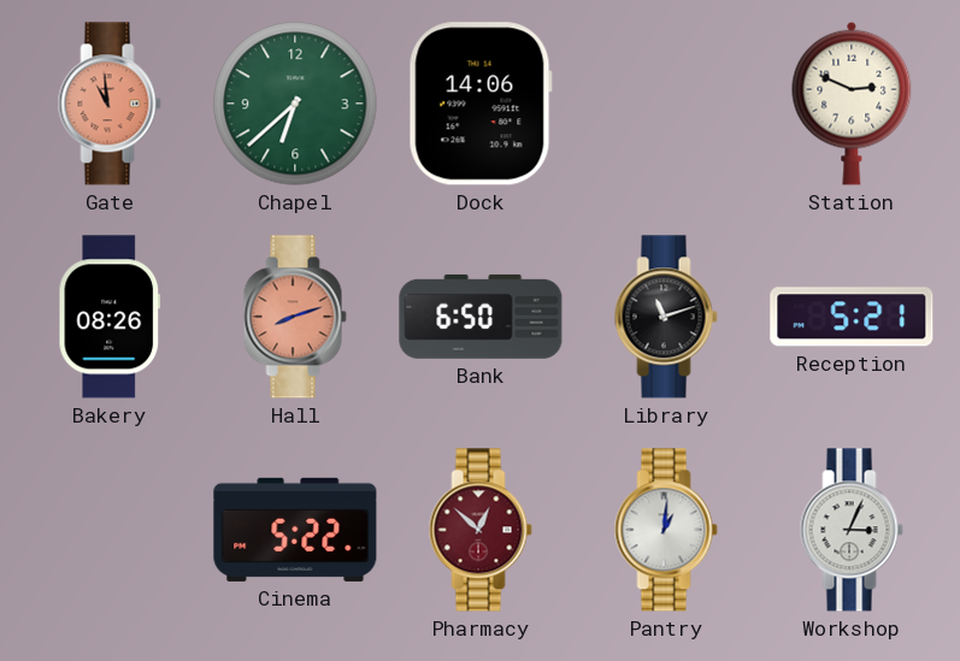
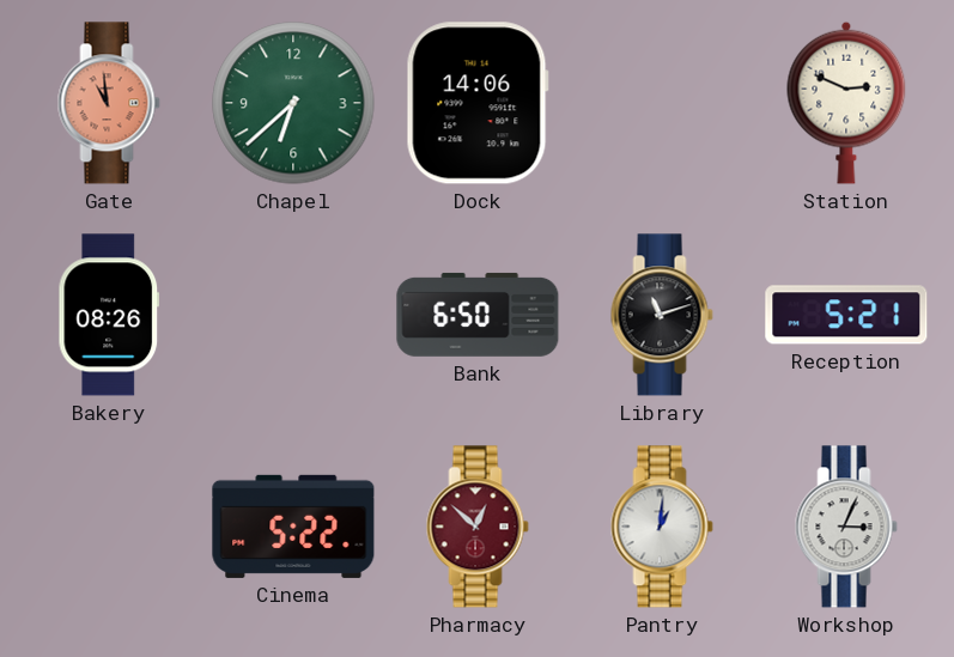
Hall: 8:12 -> none (295, 317)
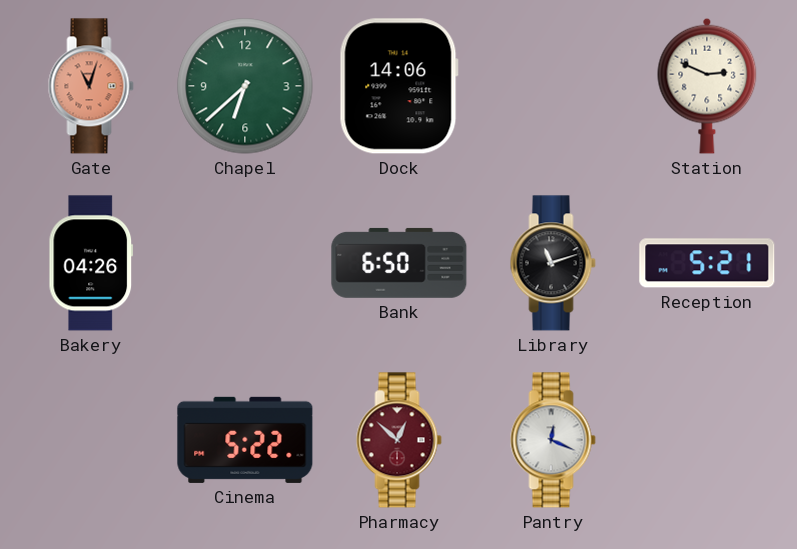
Gate: 10:59 -> 11:03 (91, 86)
Bakery: 08:26 -> 04:26 (91, 263)
Pantry: 1:01 -> 12:19 (553, 440)
Workshop: 3:04 -> none (846, 527)
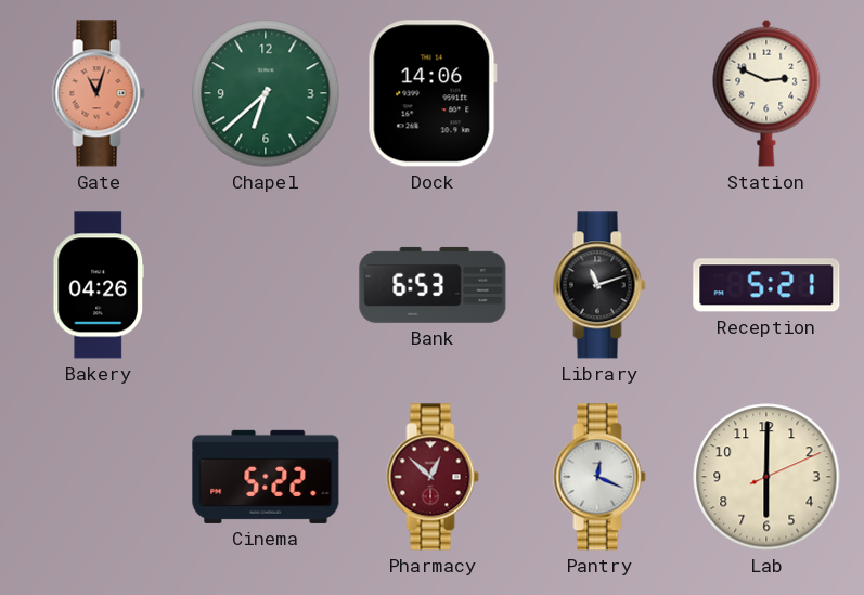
Bank: 6:50 -> 6:53 (433, 285)
Lab: none -> 6:00 (766, 477)
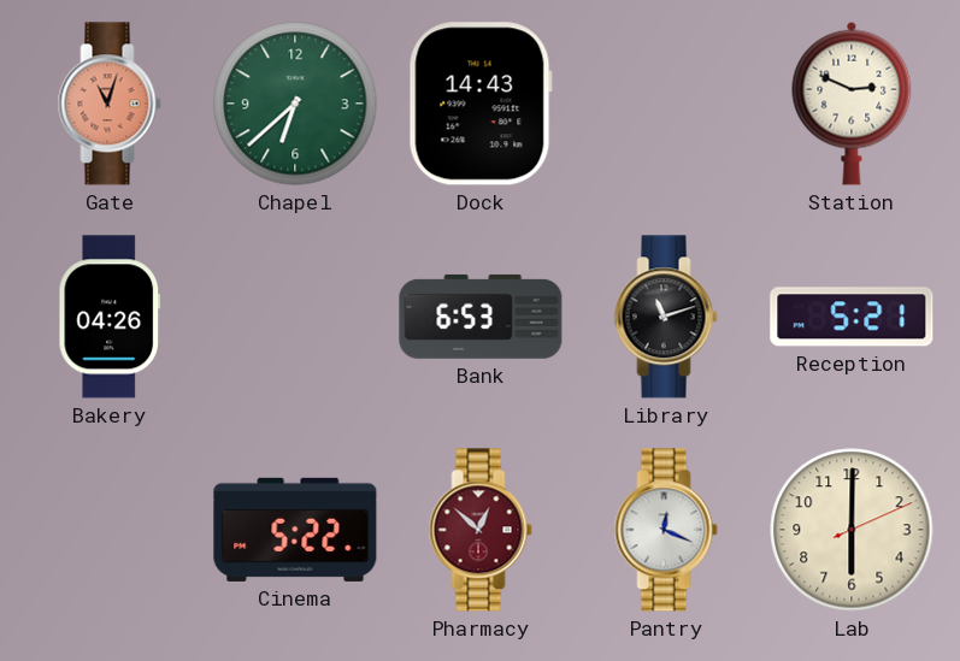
Dock: 14:06 -> 14:43 (481, 104)
